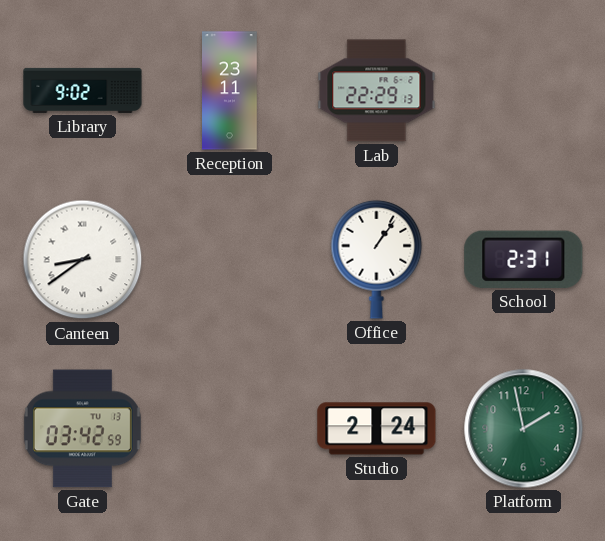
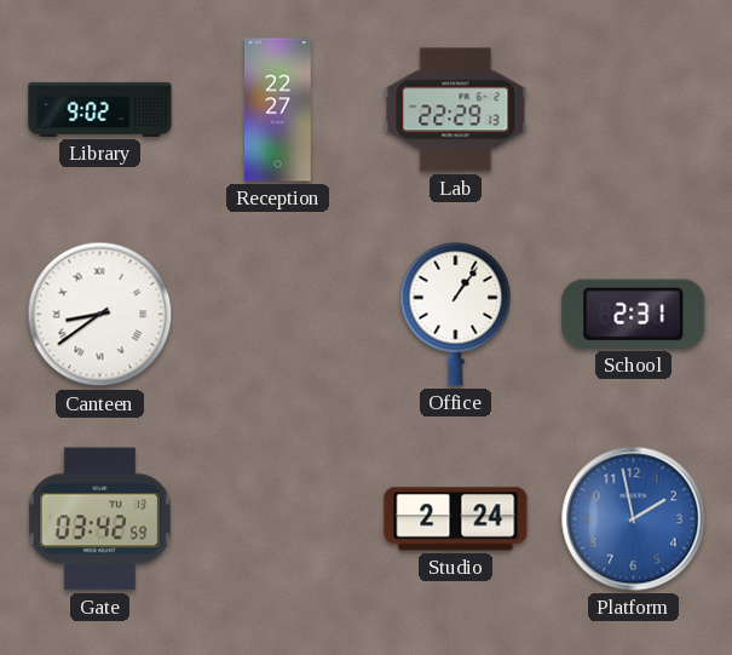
Reception: 23:11 -> 22:27 (278, 110)
Platform dial: green -> blue (634, 519)
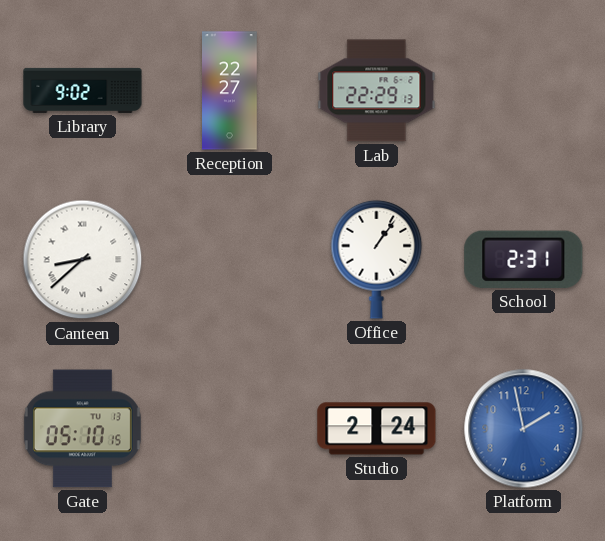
Canteen: 8:39 -> 8:38 (83, 260)
Gate: 03:42 -> 05:10 (82, 429)
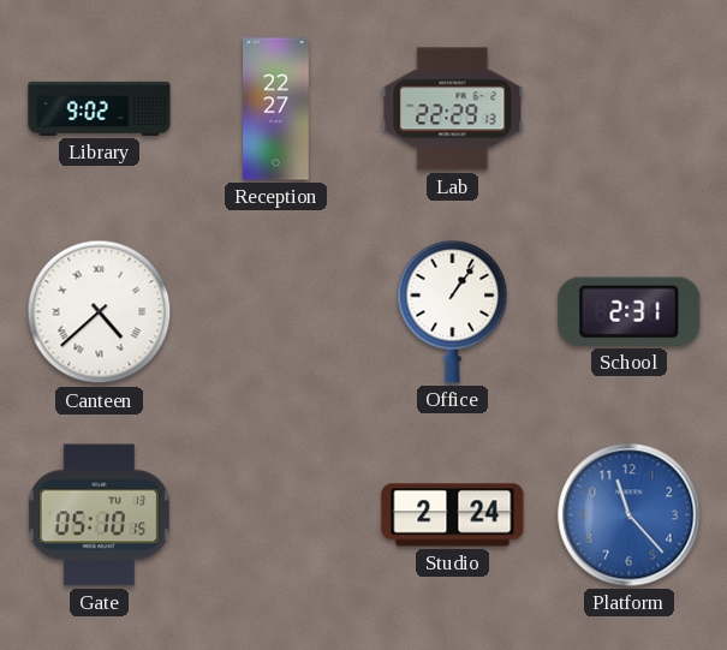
Canteen: 8:38 -> 4:38 (100, 312)
Platform: 1:58 -> 11:23 (630, 515)
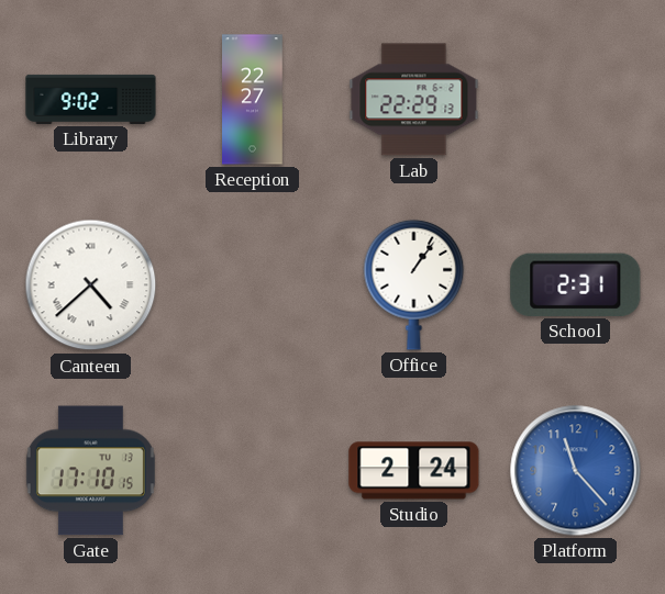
Gate: 05:10 -> 17:10 (90, 471)
